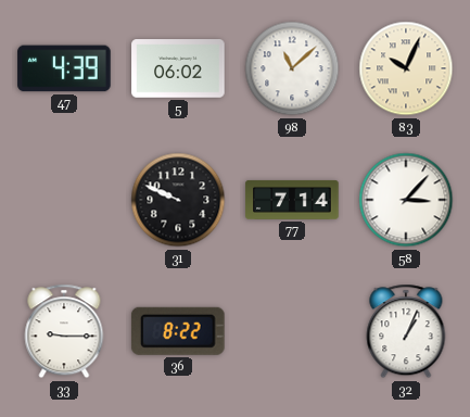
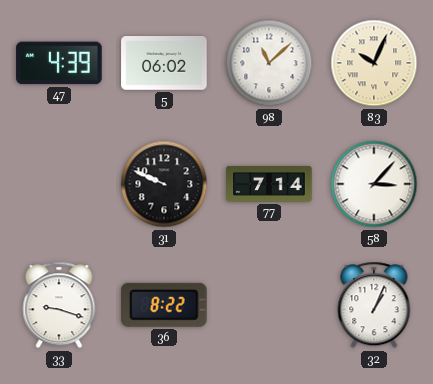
33: 9:15 -> 9:18 (59, 305)
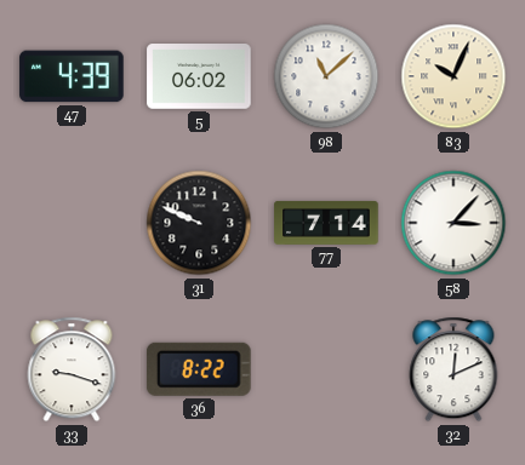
32: 1:04 -> 12:11 (453, 369)
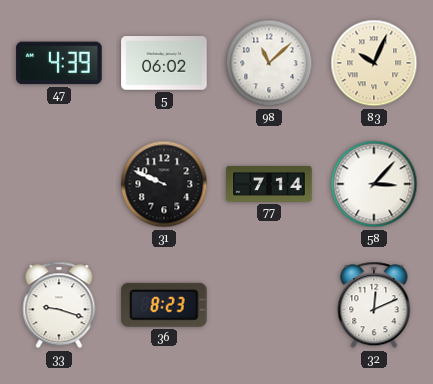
36: 8:22 -> 8:23 (164, 305)
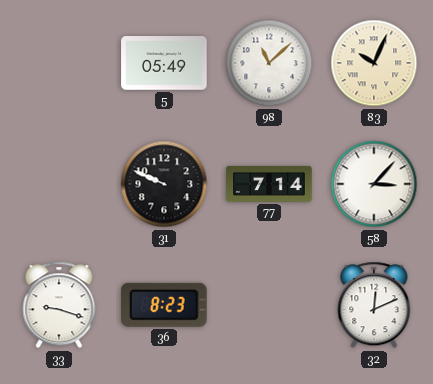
47: 4:39 -> none (59, 63)
5: 06:02 -> 05:49 (164, 64)
